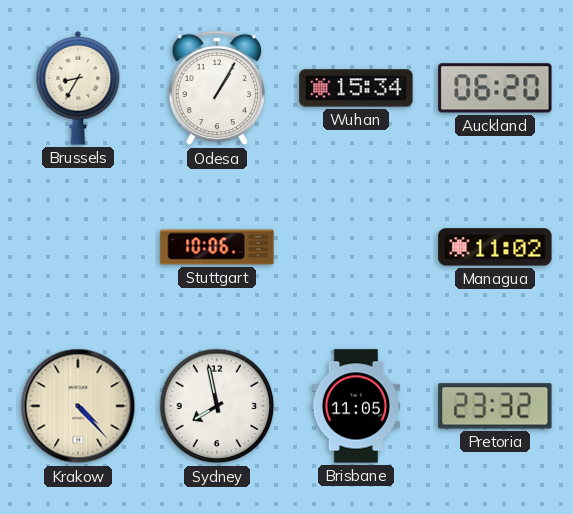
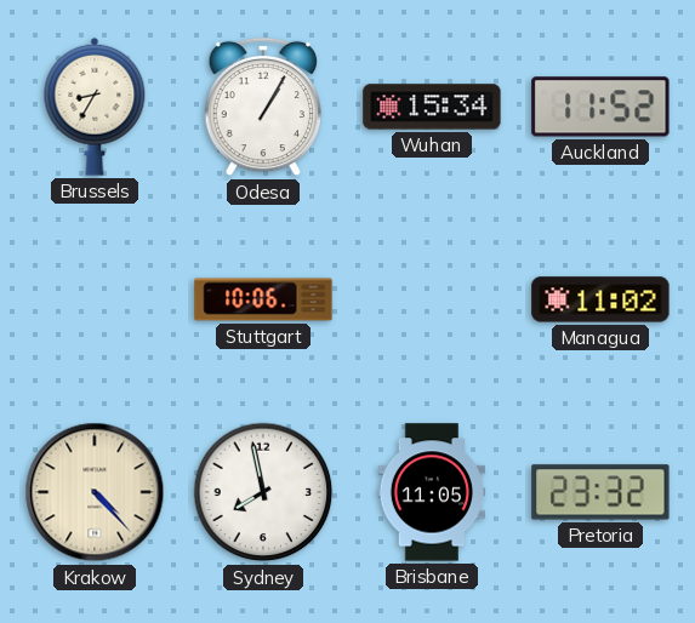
Auckland: 06:20 -> 11:52 (600, 107)
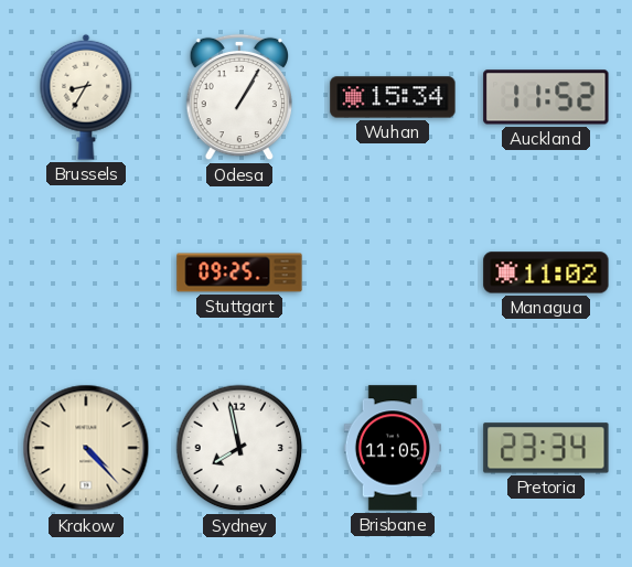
Stuttgart: 10:06 -> 09:25 (239, 272)
Pretoria: 23:32 -> 23:34 (546, 448)
